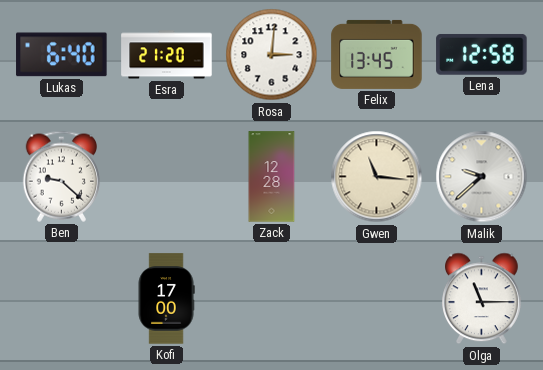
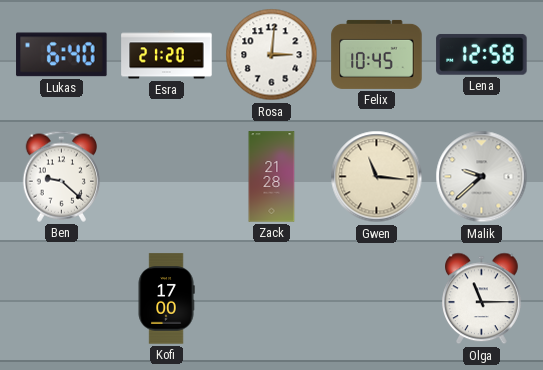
Felix: 13:45 -> 10:45 (377, 54)
Zack: 12:28 -> 21:28 (272, 177)
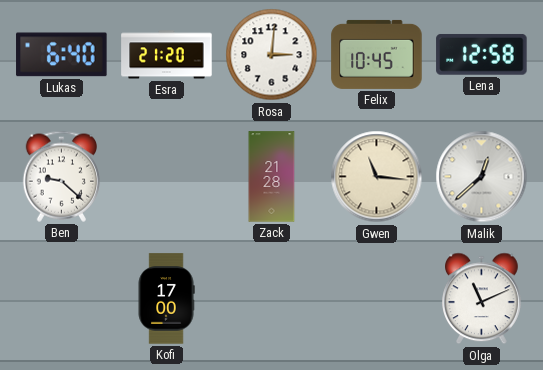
Malik: 9:38 -> 12:38 (482, 177)
Olga: 11:15 -> 11:11 (482, 299)
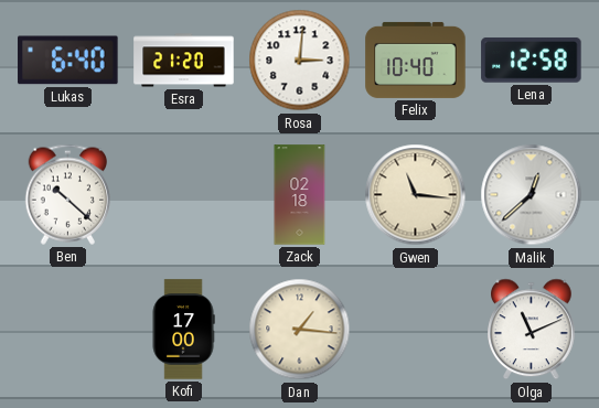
Felix: 10:45 -> 10:40 (416, 60)
Ben: 9:22 -> 10:22 (68, 194)
Zack: 21:28 -> 02:18 (300, 195)
Dan: none -> 1:16 (300, 330)
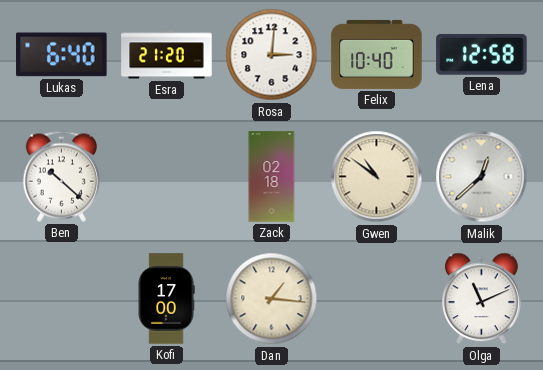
Gwen: 11:16 -> 10:51 (377, 177)
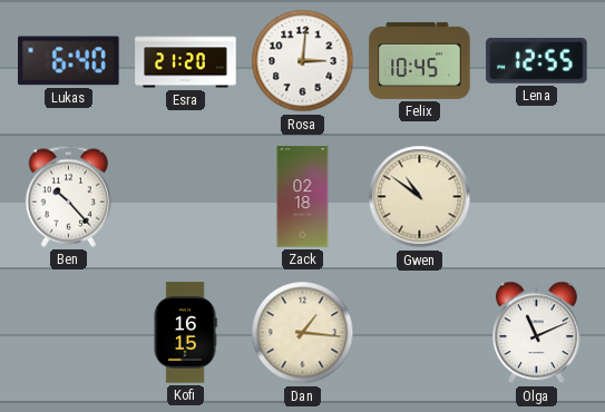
Felix: 10:40 -> 10:45 (420, 60)
Lena: 12:58 -> 12:55 (537, 61)
Ben: 10:22 -> 10:23 (69, 196)
Malik: 12:38 -> none (482, 177)
Kofi: 17:00 -> 16:15 (185, 333)
